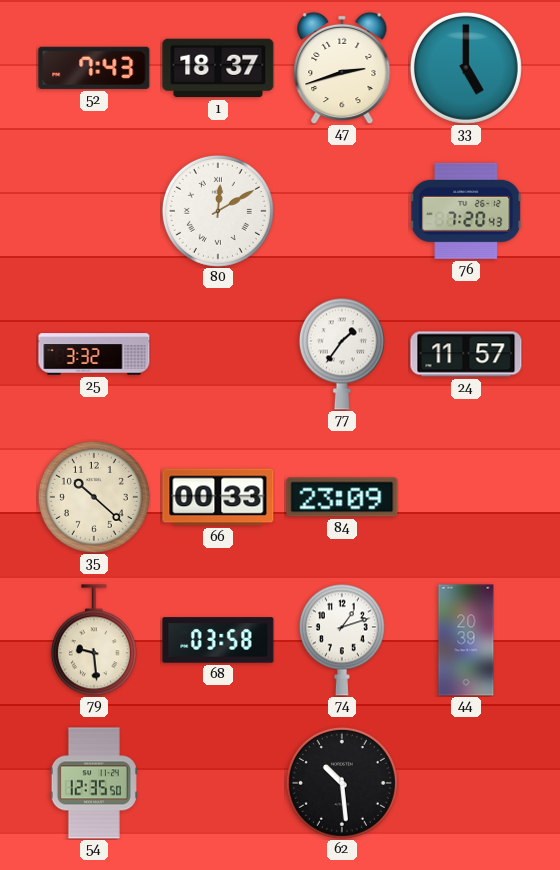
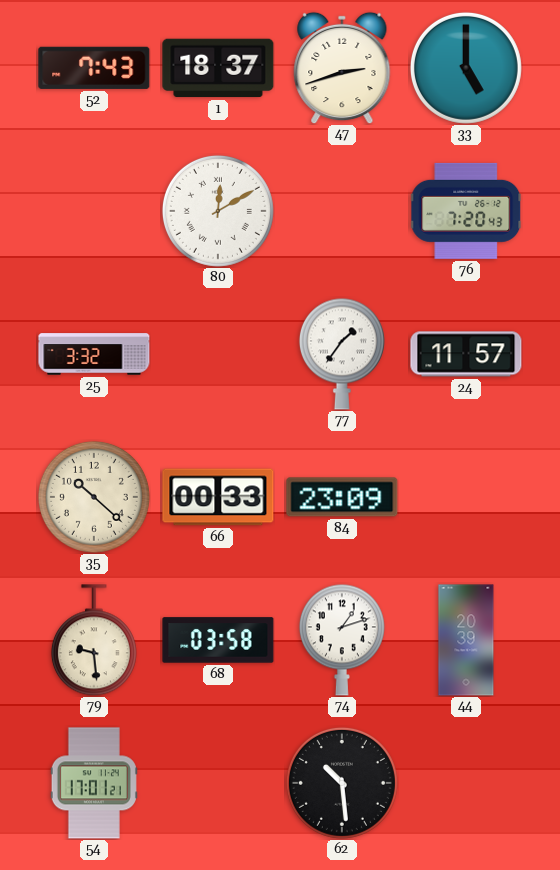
54: 12:35 -> 17:01 (94, 783)
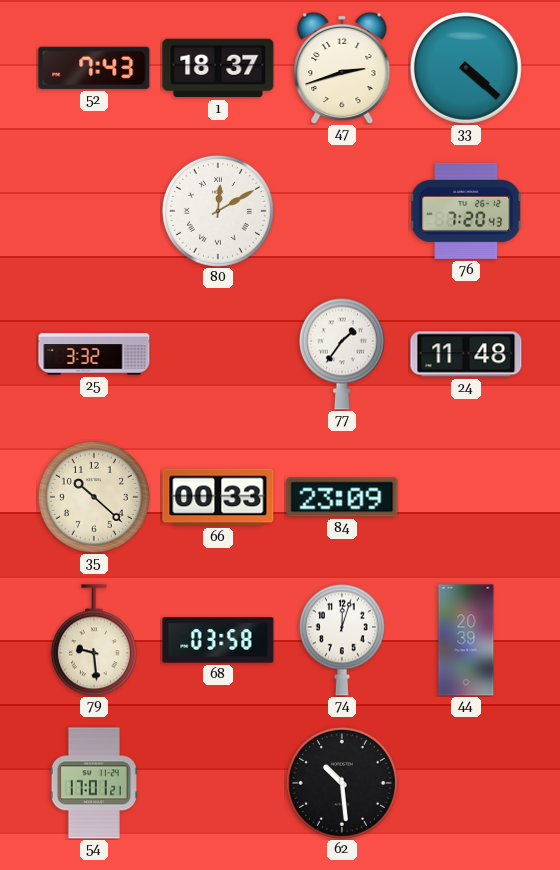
33: 5:00 -> 4:22 (466, 68)
24: 11:57 -> 11:48 (466, 354)
74: 1:12 -> 12:03 (342, 640)
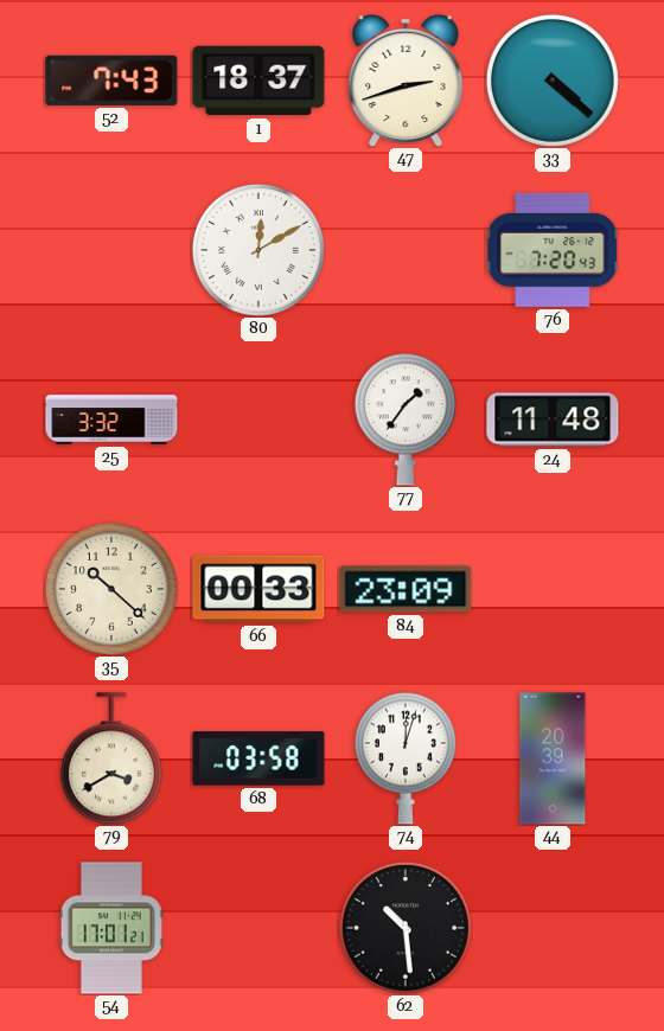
79: 9:29 -> 3:40 (111, 758)
